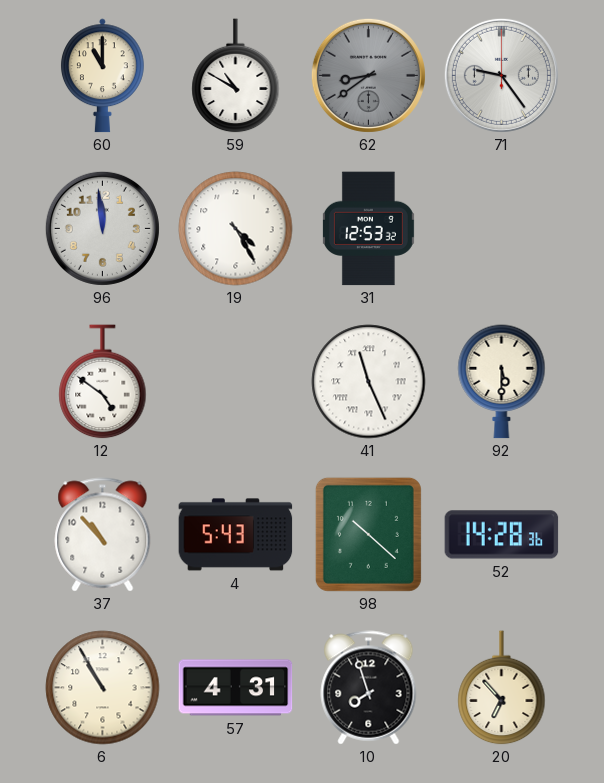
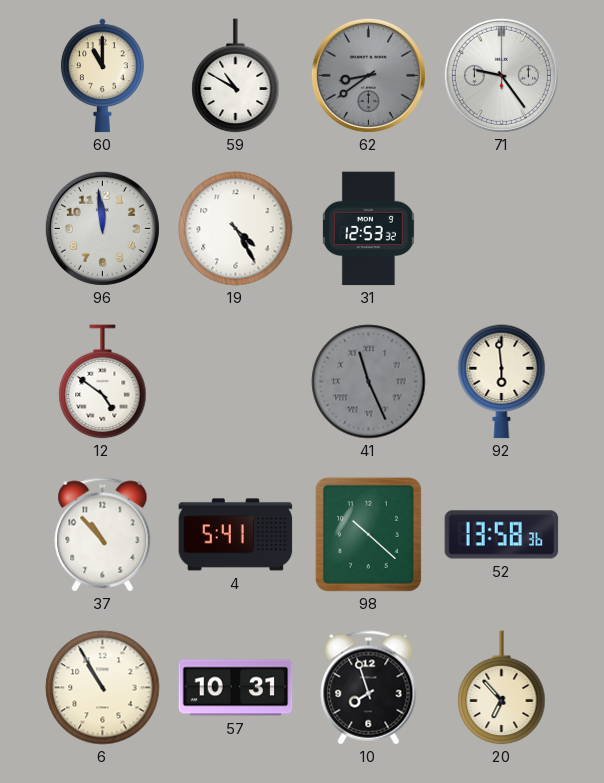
41 dial: white -> grey (369, 382)
92: 5:30 -> 5:59 (502, 382)
4: 5:43 -> 5:41 (236, 535)
52: 14:28 -> 13:58 (502, 535)
57: 4:31 -> 10:31 (236, 688)
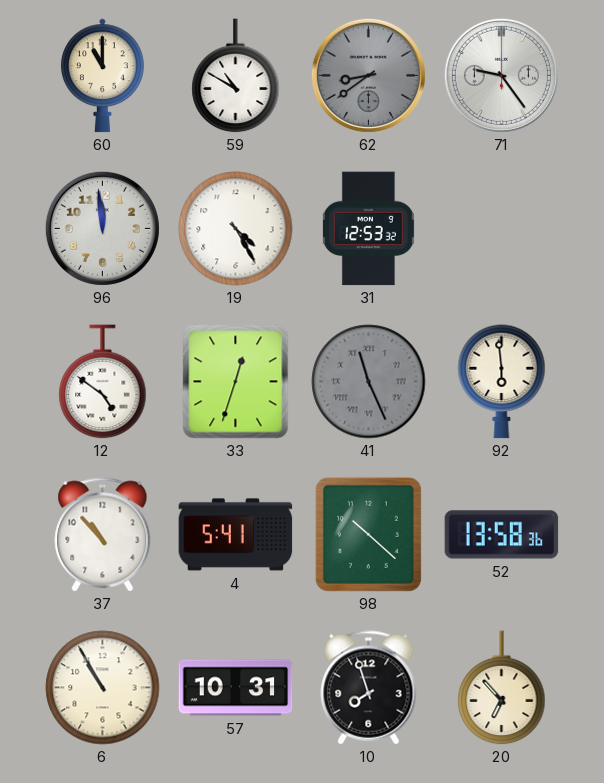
33: none -> 12:33 (236, 382)
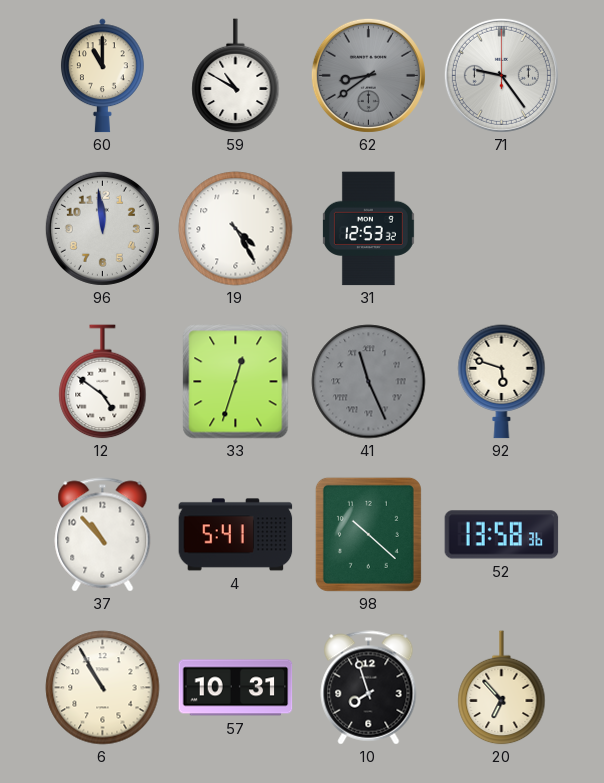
92: 5:59 -> 5:48 (502, 382)
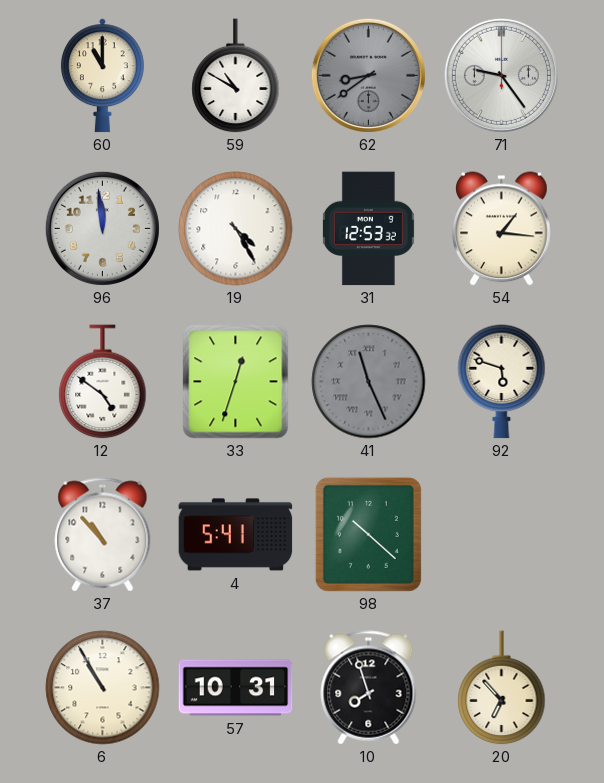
54: none -> 1:16 (502, 229)
52: 13:58 -> none (502, 535)
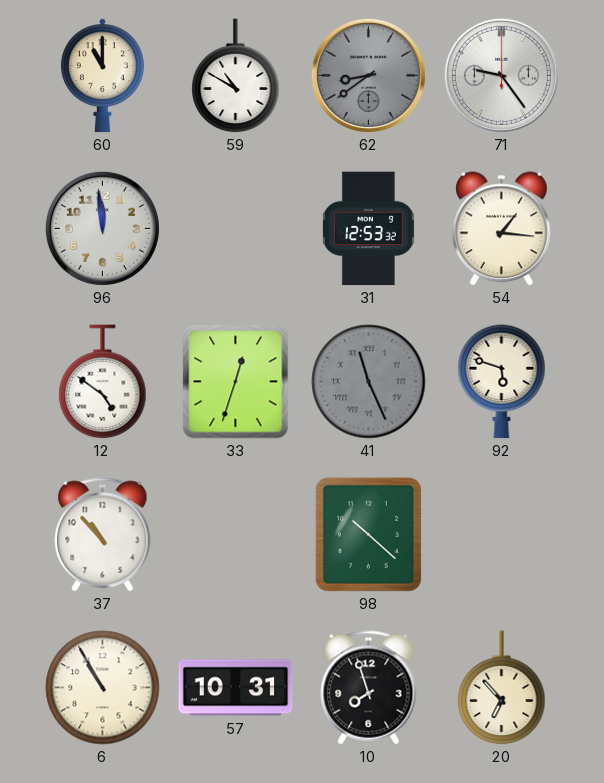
19: 4:25 -> none (236, 229)
4: 5:41 -> none (236, 535)
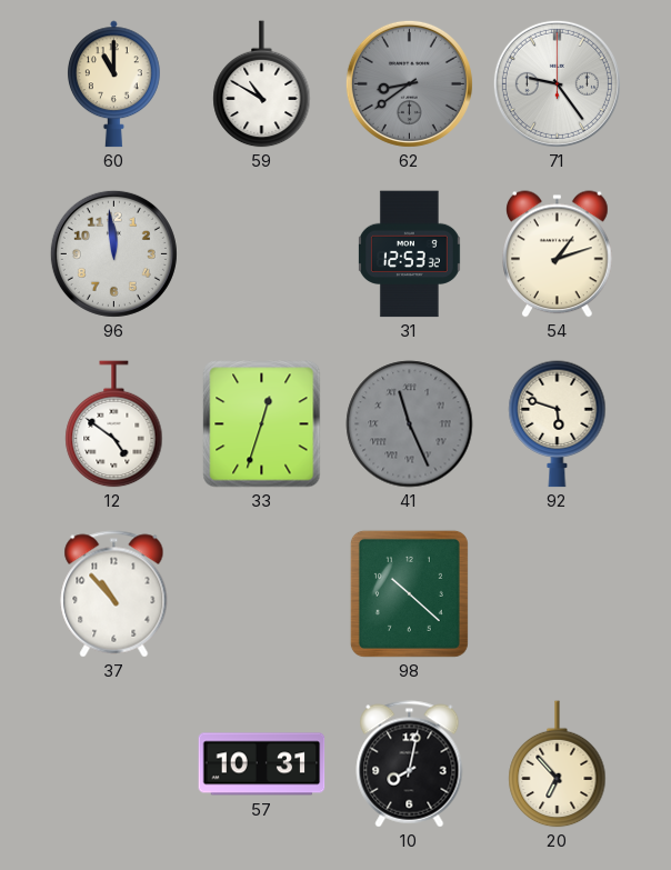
54: 1:16 -> 1:12 (558, 254)
6: 10:55 -> none (103, 688)
10: 7:57 -> 8:02 (410, 764)
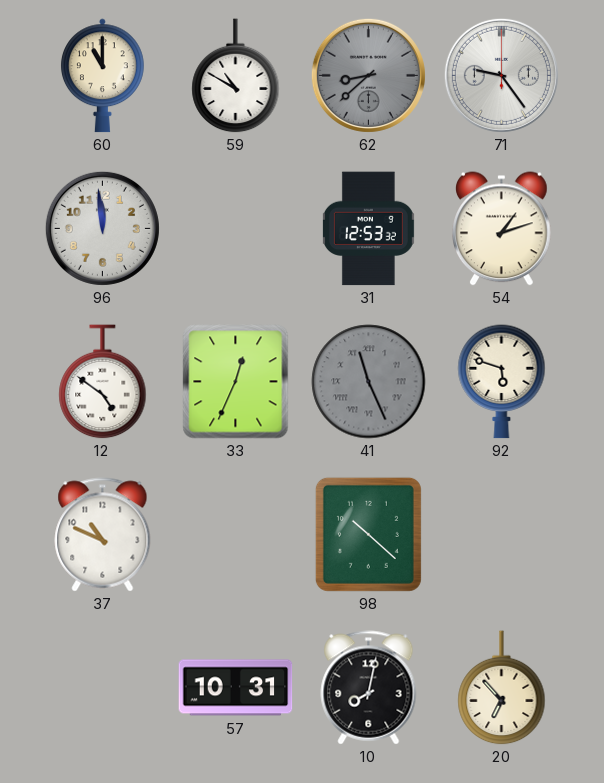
62: 8:39 -> 8:38 (368, 75)
33: 12:33 -> 12:34 (236, 382)
37: 10:53 -> 10:49 (103, 535)
